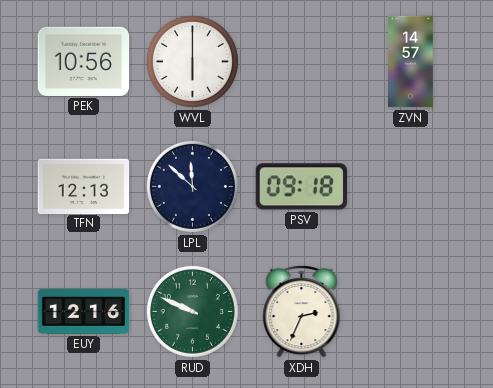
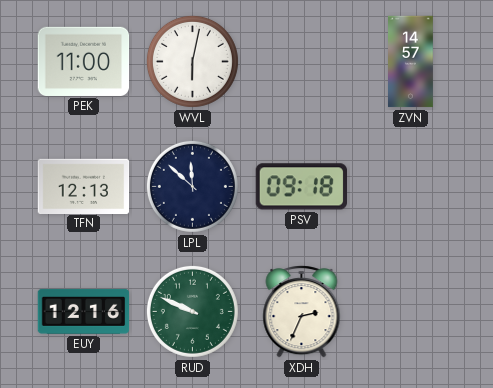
PEK: 10:56 -> 11:00 (84, 61)
WVL: 6:00 -> 6:02 (192, 61)
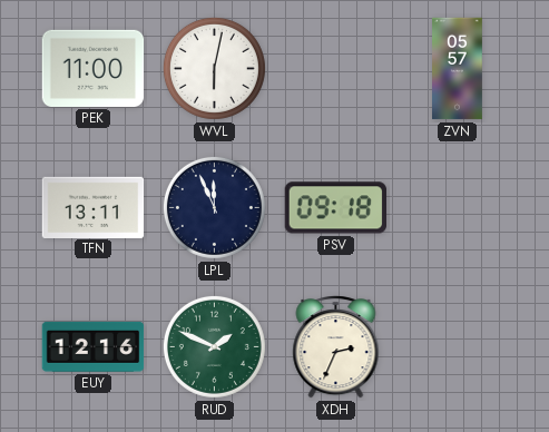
ZVN: 14:57 -> 05:57 (458, 69)
TFN: 12:13 -> 13:11 (94, 207)
LPL: 11:52 -> 11:56 (214, 207)
RUD: 9:49 -> 1:49 (214, 346)
